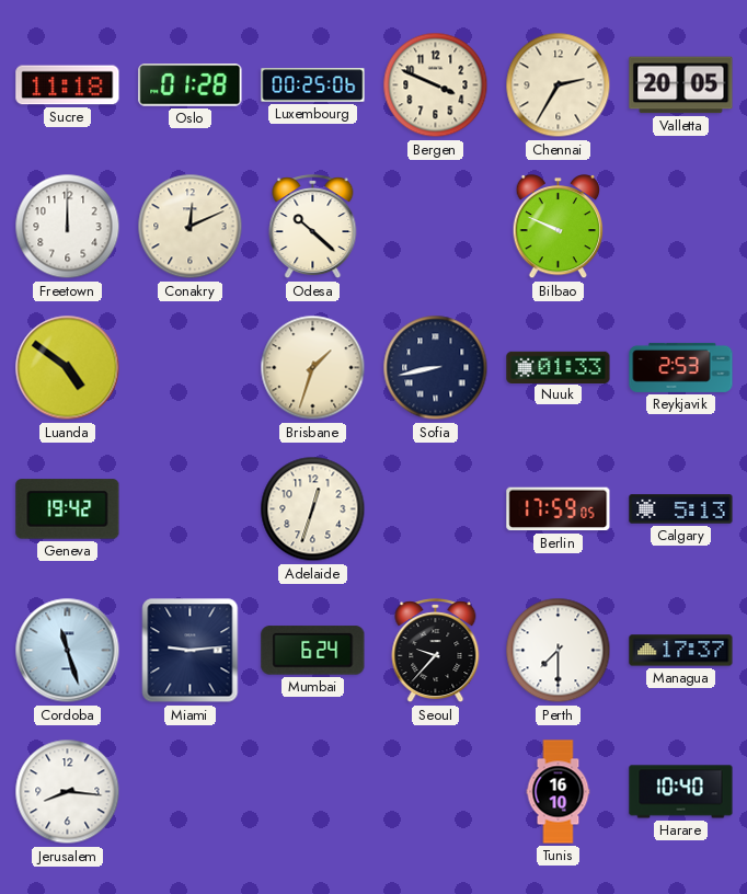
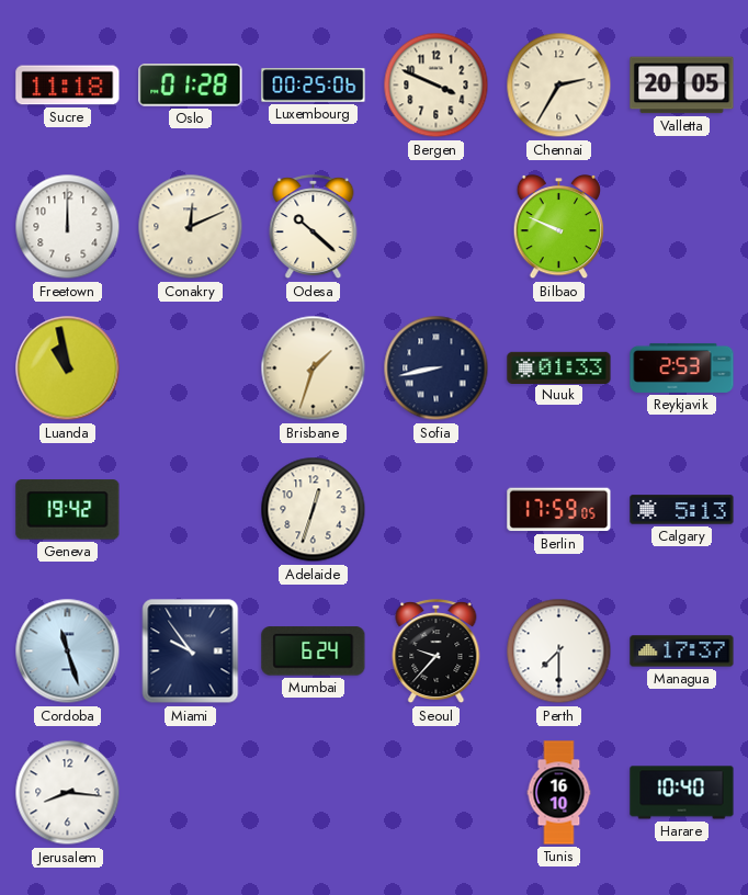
Luanda: 4:51 -> 10:58 (68, 369)
Miami: 9:14 -> 9:54 (191, 652)
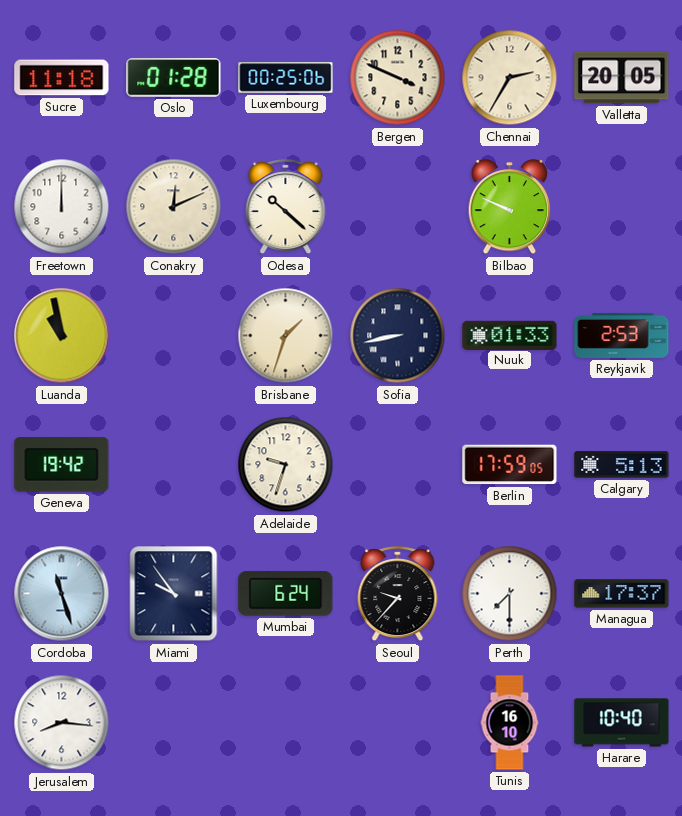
Adelaide: 12:33 -> 9:33 (286, 465)
